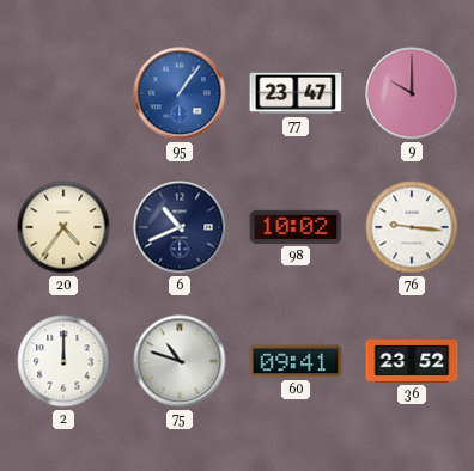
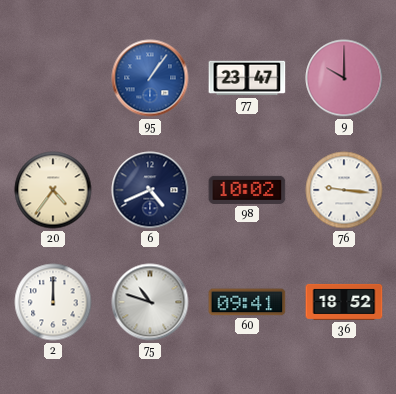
6: 10:41 -> 4:41 (150, 190)
36: 23:52 -> 18:52 (344, 302)
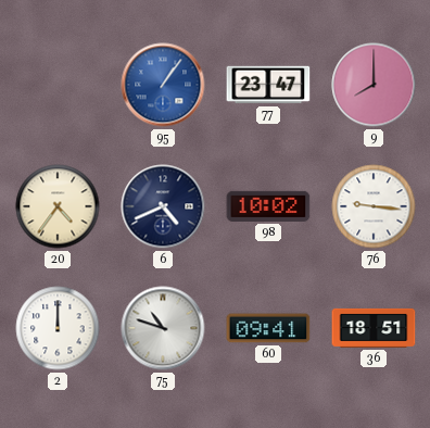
9: 10:00 -> 8:00 (374, 85)
36: 18:52 -> 18:51 (374, 328)
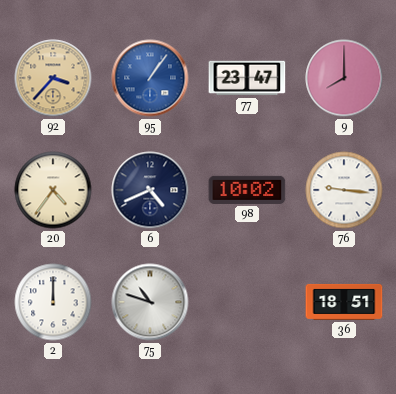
92: none -> 3:37 (53, 78)
60: 09:41 -> none (268, 328)
